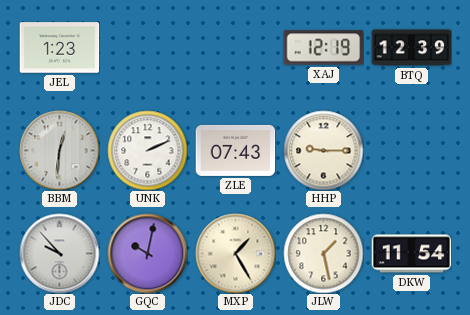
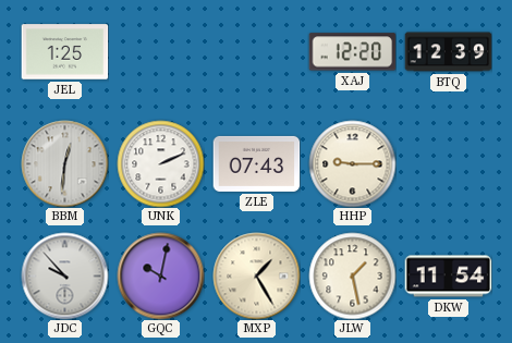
JEL: 1:23 -> 1:25 (64, 52)
XAJ: 12:19 -> 12:20 (352, 52)
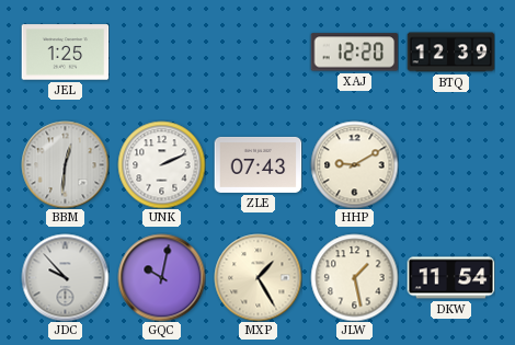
HHP: 9:15 -> 9:10 (354, 164)
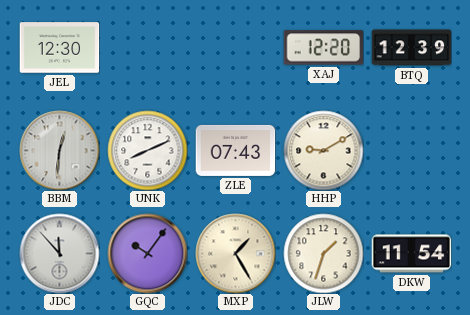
JEL: 1:25 -> 12:30 (59, 48)
UNK: 2:11 -> 8:11 (147, 150)
JDC: 9:53 -> 11:53 (59, 253)
GQC: 10:02 -> 10:06 (147, 253)
JLW: 1:28 -> 1:33 (323, 253)
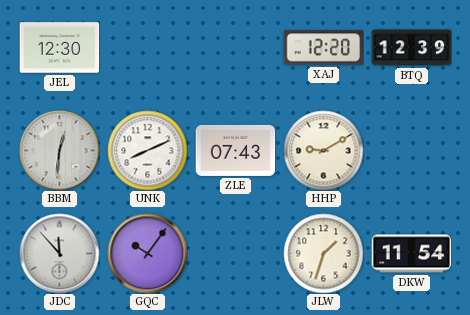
MXP: 1:25 -> none (235, 253)
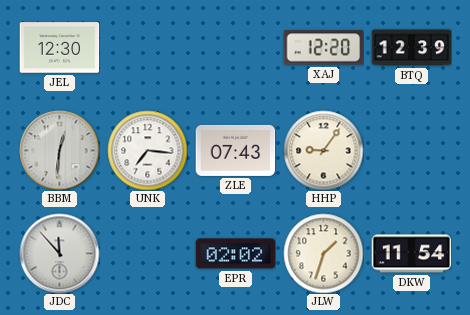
UNK: 8:11 -> 7:16 (147, 150)
HHP: 9:10 -> 9:06 (323, 150)
GQC: 10:06 -> none (147, 253)
EPR: none -> 02:02 (235, 254)
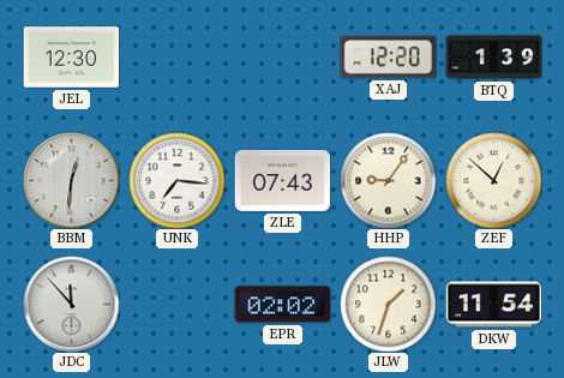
BTQ: 12:39 -> 1:39 (493, 58)
ZEF: none -> 12:52 (493, 180)
